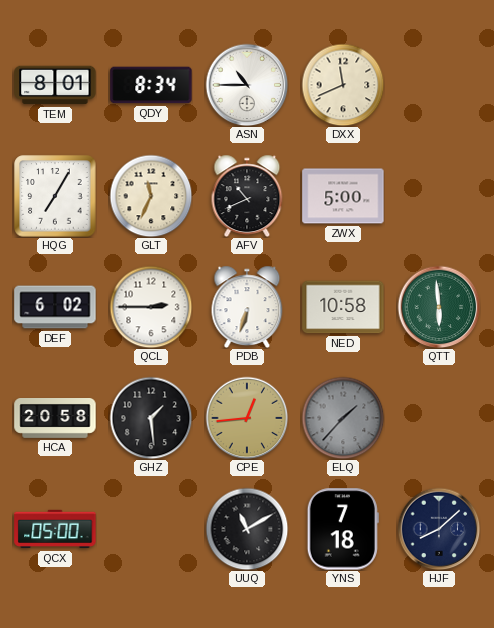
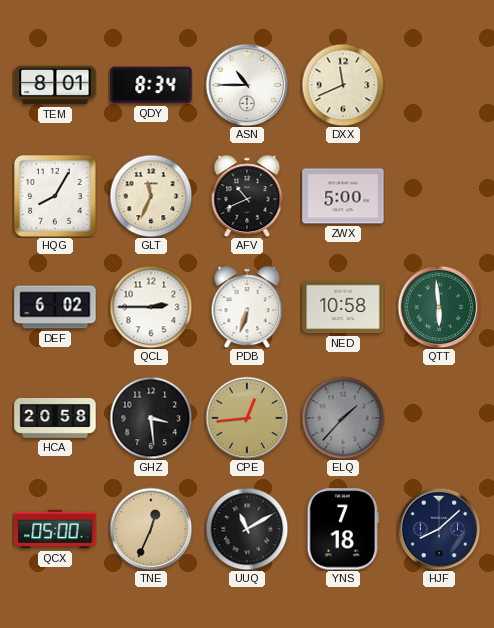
HQG: 7:05 -> 8:05 (55, 196)
GHZ: 1:29 -> 3:29 (151, 418)
TNE: none -> 12:34 (151, 529)
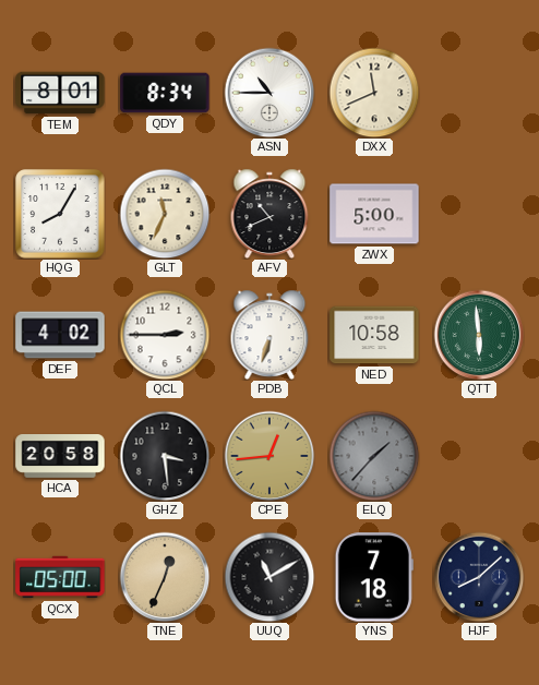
DEF: 6:02 -> 4:02 (60, 335)
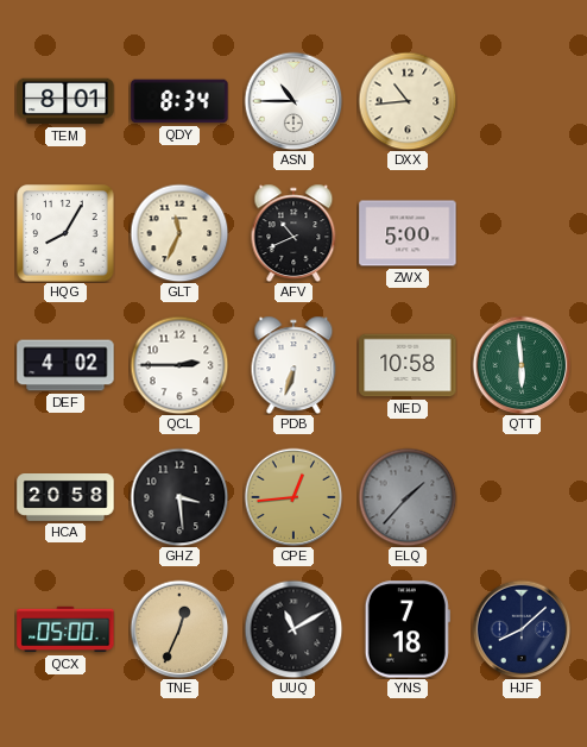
DXX: 11:41 -> 10:44 (408, 101)
